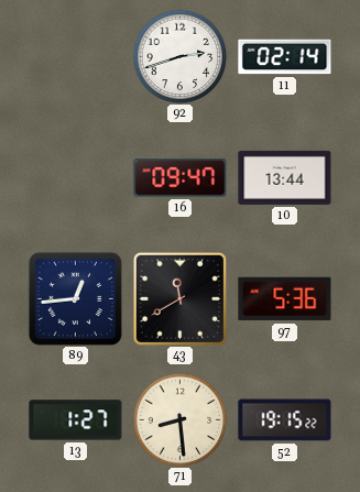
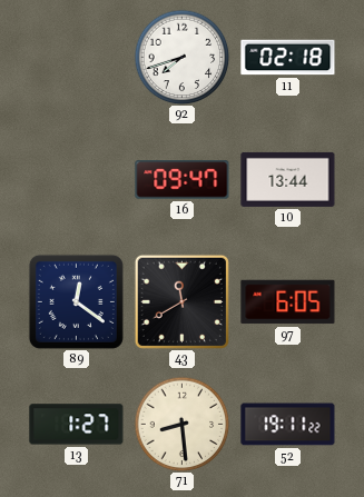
92: 2:42 -> 7:42 (181, 57)
11: 02:14 -> 02:18 (288, 58)
89: 12:44 -> 12:21 (76, 301)
97: 5:36 -> 6:05 (288, 302)
52: 19:15 -> 19:11 (288, 425)
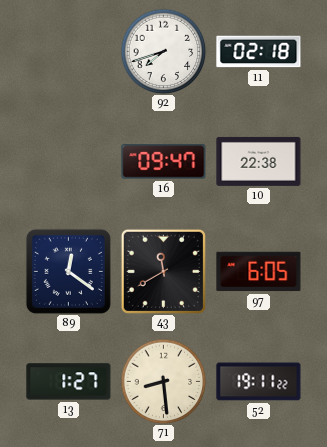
10: 13:44 -> 22:38 (259, 161)
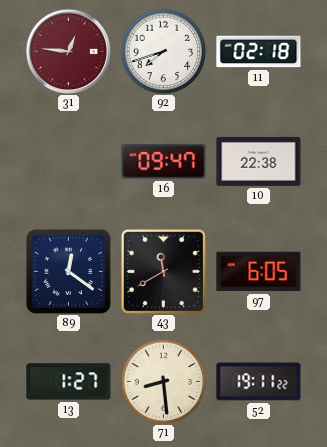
31: none -> 12:46 (68, 51)
